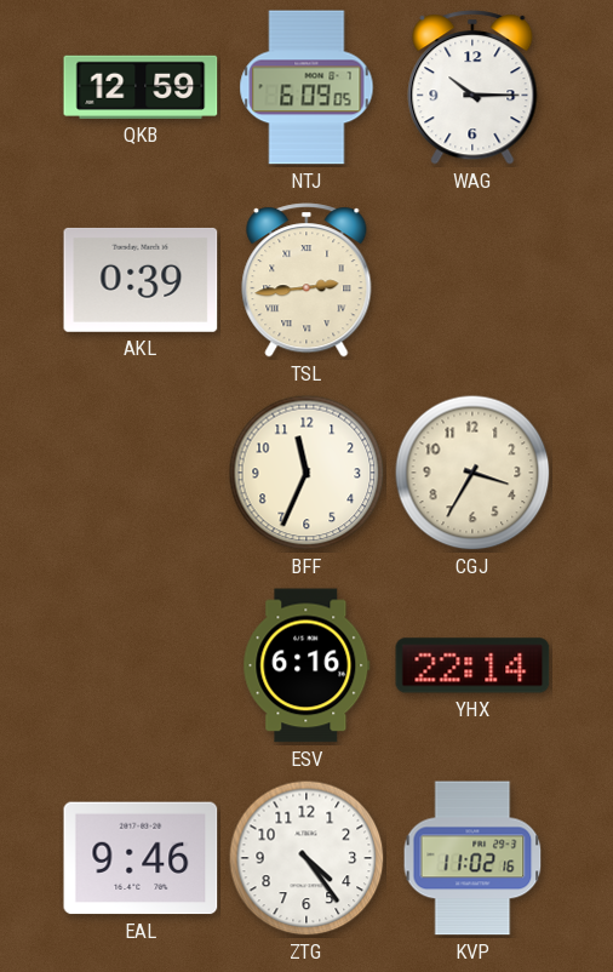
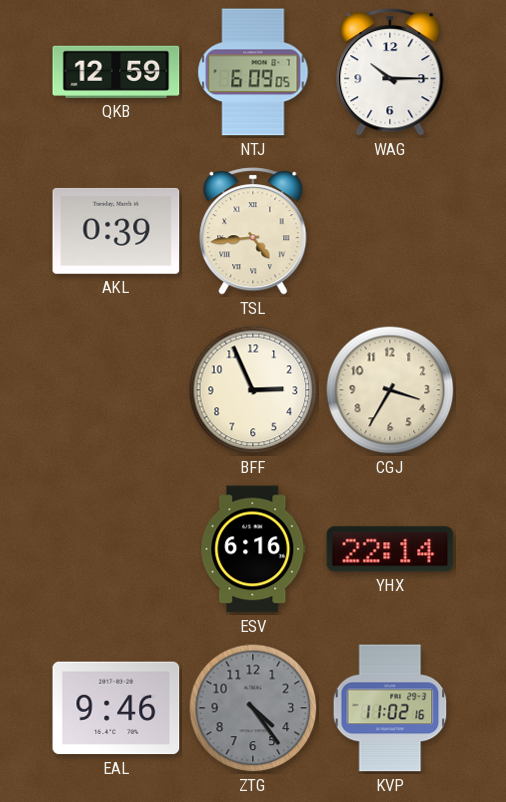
TSL: 2:44 -> 4:44 (253, 231)
BFF: 11:34 -> 2:56 (253, 390)
ZTG dial: white -> grey (253, 708)
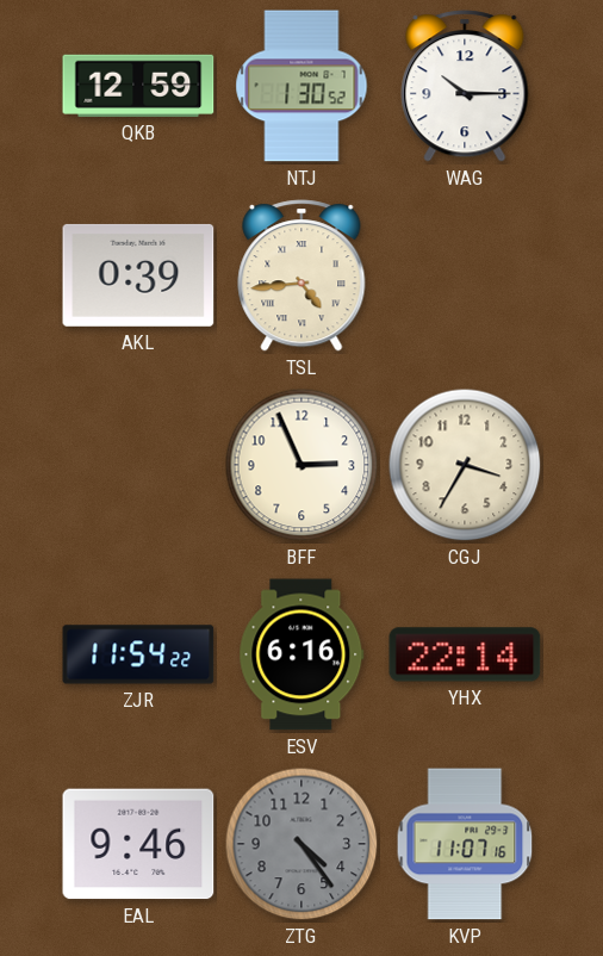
NTJ: 6:09 -> 1:30 (301, 86)
ZJR: none -> 11:54 (138, 654)
KVP: 11:02 -> 11:07 (465, 844)
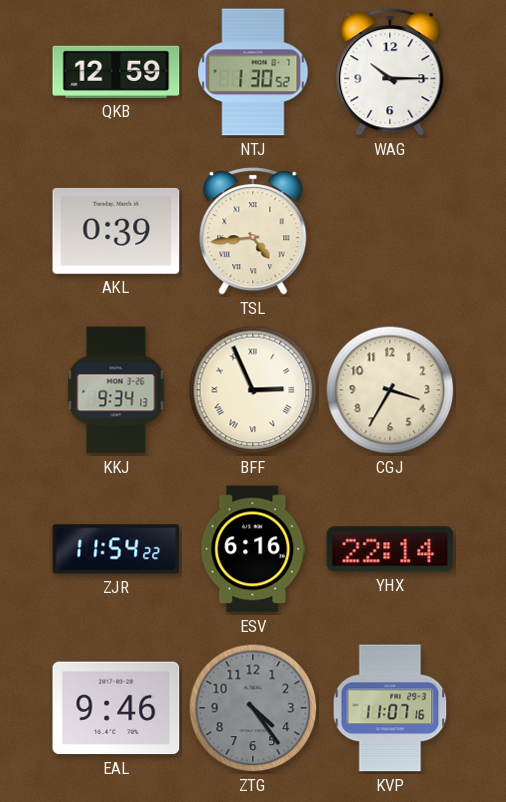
KKJ: none -> 9:34 (116, 390)
BFF numerals: Arabic -> Roman (253, 390)
